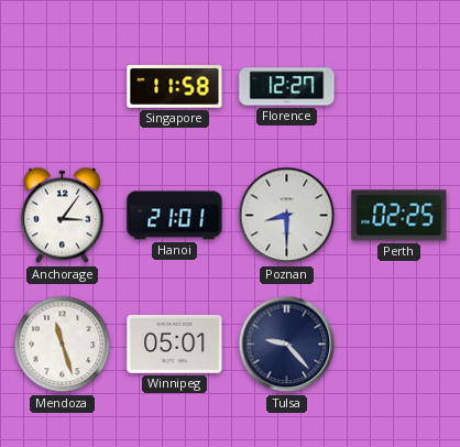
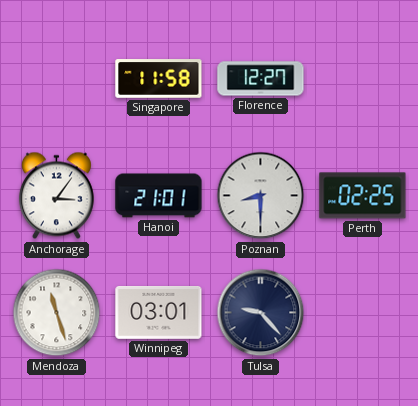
Winnipeg: 05:01 -> 03:01 (159, 313)
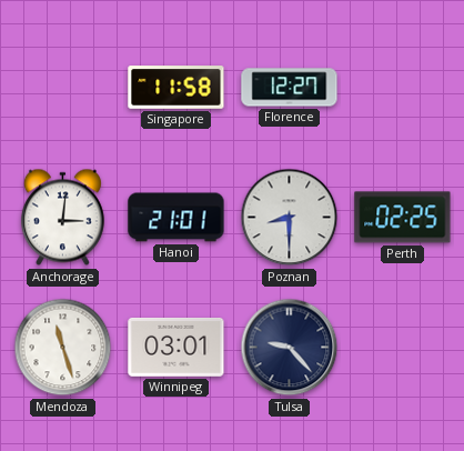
Anchorage: 3:06 -> 3:01 (62, 218)
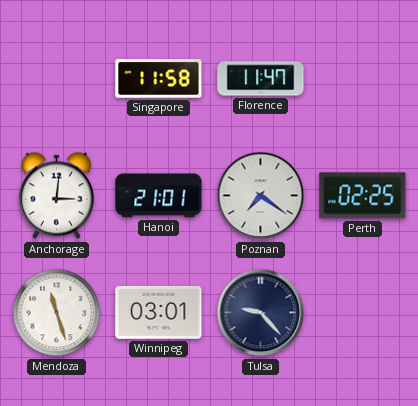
Florence: 12:27 -> 11:47 (261, 79)
Poznan: 8:30 -> 7:21 (261, 196)
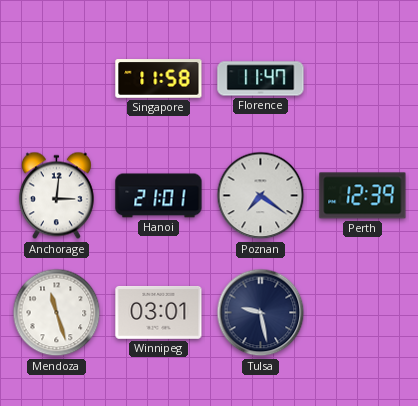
Perth: 02:25 -> 12:39 (363, 196)
Tulsa: 9:23 -> 9:28 (261, 313)
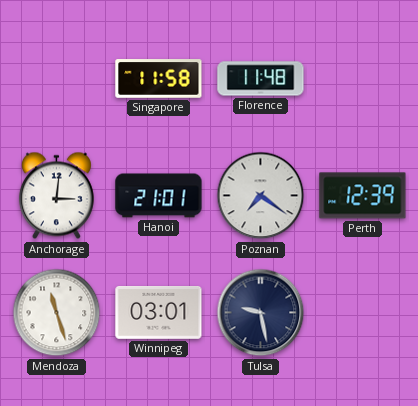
Florence: 11:47 -> 11:48 (261, 79)
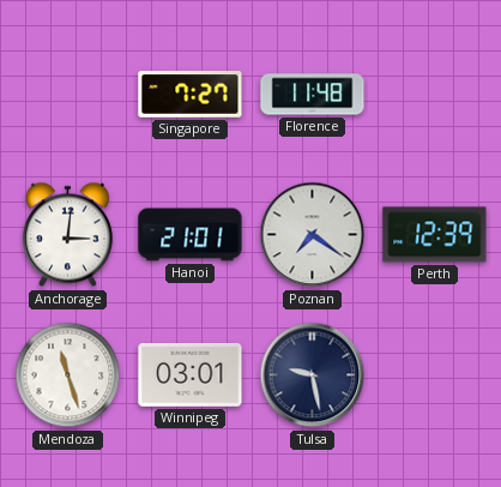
Singapore: 11:58 -> 7:27 (191, 95)
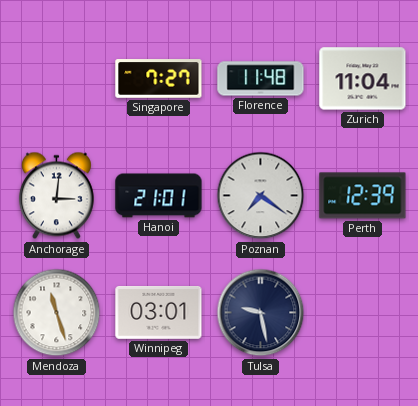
Zurich: none -> 11:04 (363, 79)
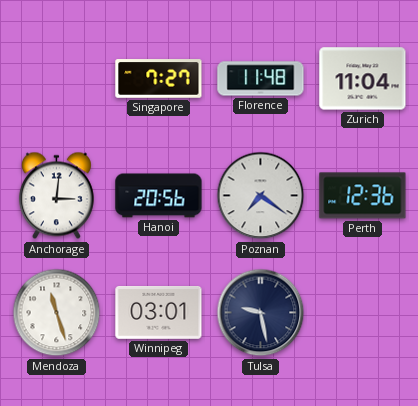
Hanoi: 21:01 -> 20:56 (159, 196)
Perth: 12:39 -> 12:36 (363, 196)
